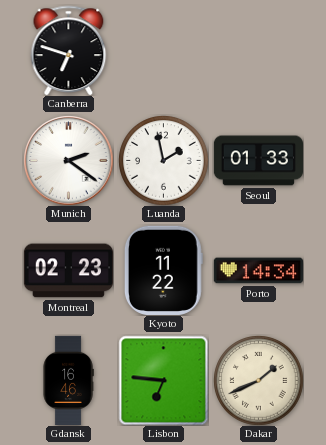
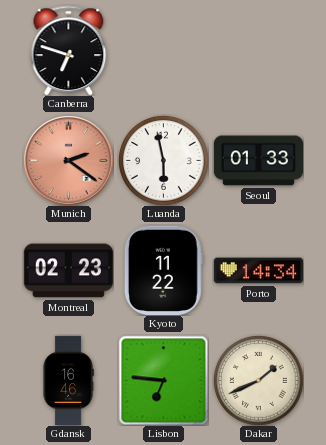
Munich dial: white -> salmon (68, 160)
Luanda: 1:58 -> 5:58 (163, 160)
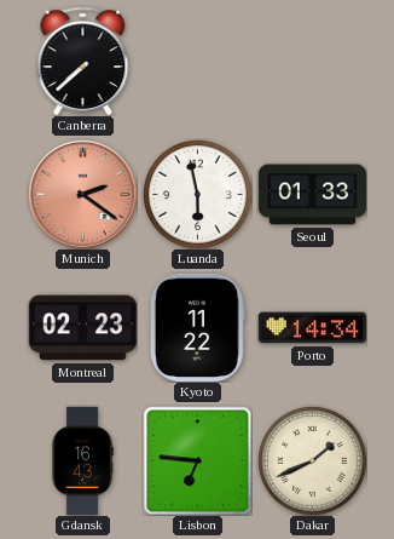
Canberra: 6:48 -> 7:38 (83, 61)
Gdansk: 16:46 -> 16:43 (82, 460)
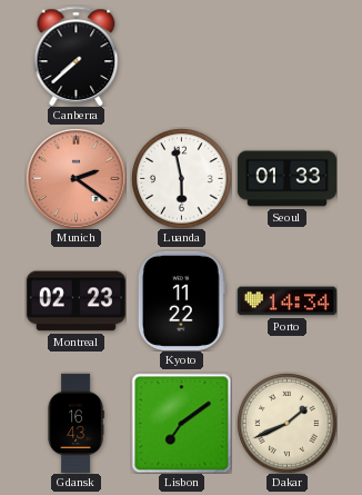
Lisbon: 6:46 -> 7:09 (181, 423)
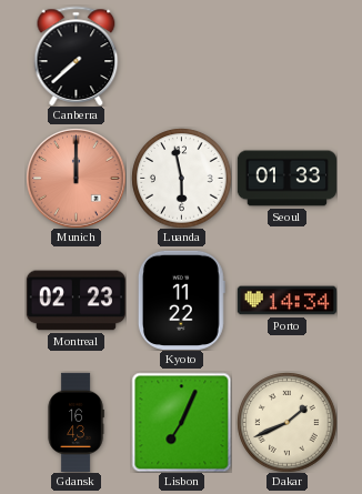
Munich: 2:21 -> 12:00 (76, 178)
Lisbon: 7:09 -> 7:04 (181, 422)
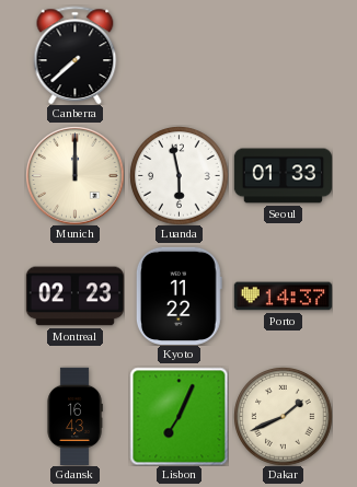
Munich dial: salmon -> cream (74, 175)
Porto: 14:34 -> 14:37 (283, 297)
